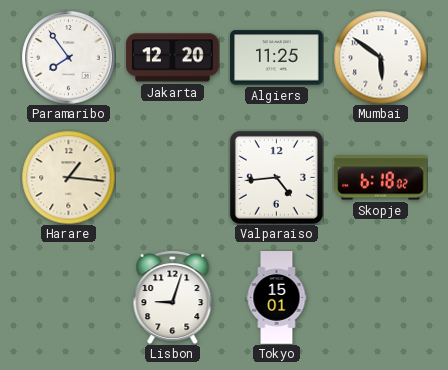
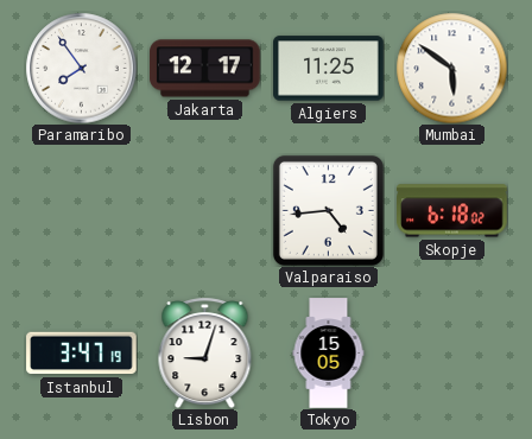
Jakarta: 12:20 -> 12:17 (205, 69)
Harare: 1:16 -> none (68, 177)
Istanbul: none -> 3:47 (82, 354)
Tokyo: 15:01 -> 15:05 (329, 354)
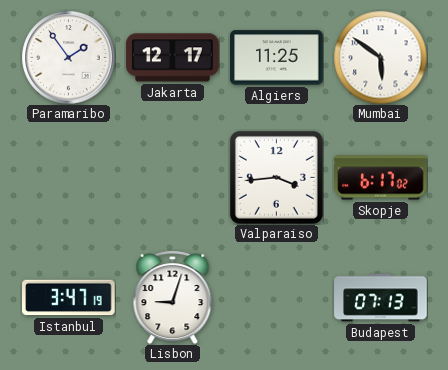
Paramaribo: 7:54 -> 1:54 (68, 57)
Valparaiso: 4:44 -> 3:44 (276, 177)
Skopje: 6:18 -> 6:17 (381, 178)
Tokyo: 15:05 -> none (329, 354)
Budapest: none -> 07:13 (381, 298)
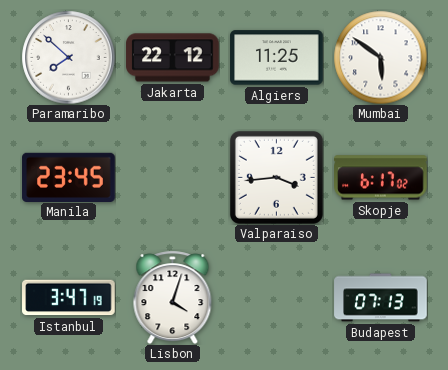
Paramaribo: 1:54 -> 7:52 (68, 57)
Jakarta: 12:17 -> 22:12 (173, 58)
Manila: none -> 23:45 (69, 177)
Lisbon: 9:03 -> 4:03 (173, 297)
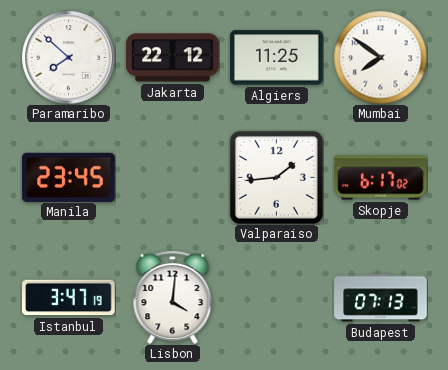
Mumbai: 5:51 -> 7:51 (380, 57)
Valparaiso: 3:44 -> 1:44 (276, 177)
Lisbon: 4:03 -> 4:01 (173, 297)
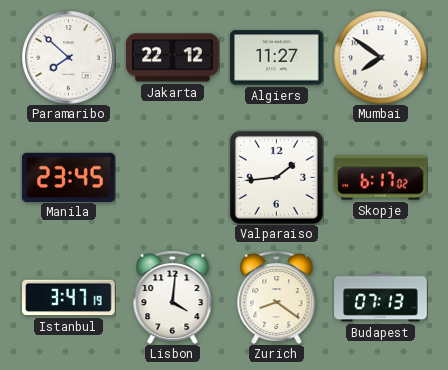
Algiers: 11:25 -> 11:27 (277, 58)
Zurich: none -> 8:21 (277, 297)
